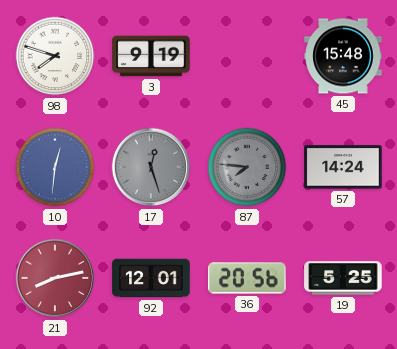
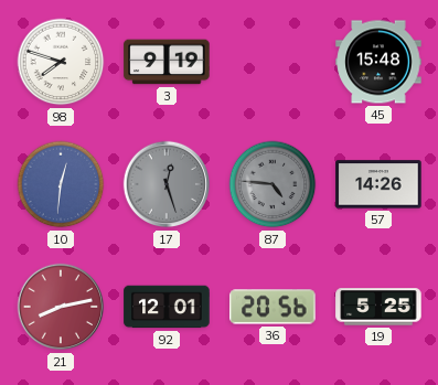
87: 7:46 -> 4:46 (273, 184)
57: 14:24 -> 14:26 (378, 184)
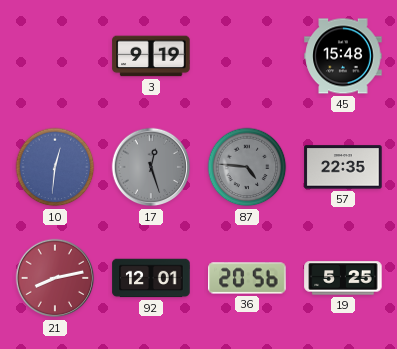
98: 7:48 -> none (61, 62)
57: 14:26 -> 22:35 (343, 167)
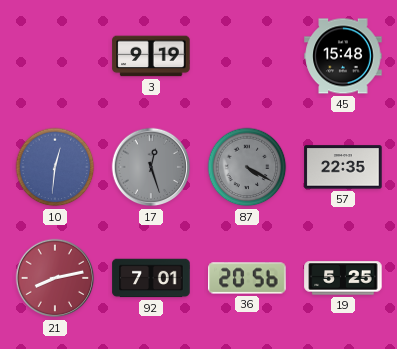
87: 4:46 -> 4:20 (247, 167)
92: 12:01 -> 7:01 (151, 278)
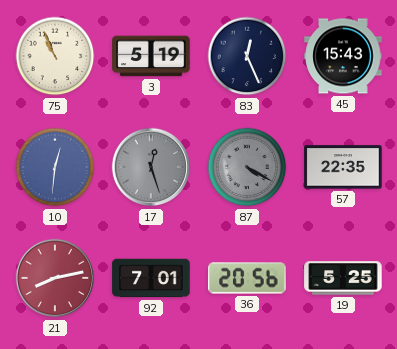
75: none -> 10:56 (55, 56)
3: 9:19 -> 5:19 (151, 56)
83: none -> 12:26 (247, 56)
45: 15:48 -> 15:43 (343, 56)
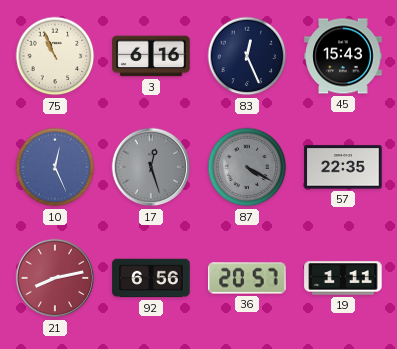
3: 5:19 -> 6:16 (151, 56)
10: 12:31 -> 12:26 (55, 167)
92: 7:01 -> 6:56 (151, 278)
36: 20:56 -> 20:57 (247, 278)
19: 5:25 -> 1:11 (343, 278)
